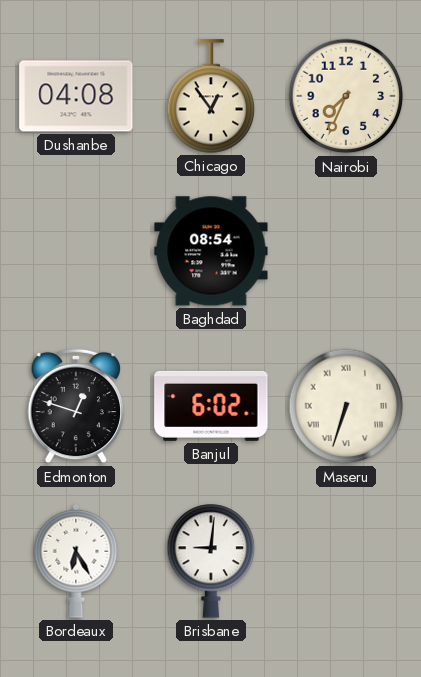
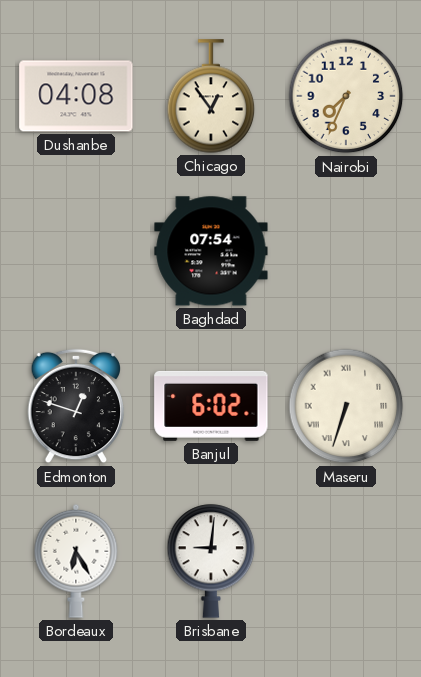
Baghdad: 08:54 -> 07:54 (211, 251)
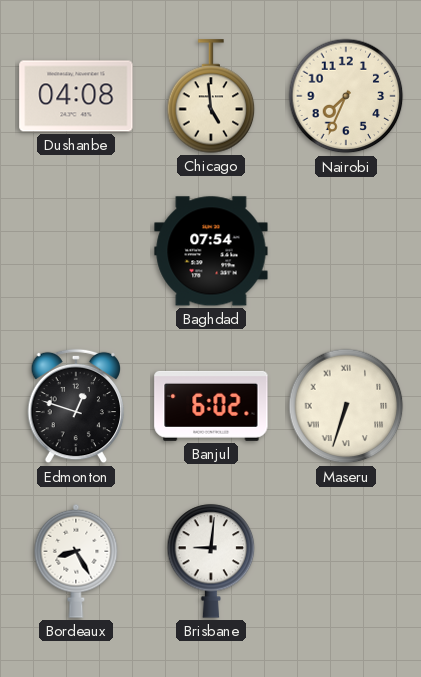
Chicago: 12:54 -> 4:59 (211, 96)
Bordeaux: 6:25 -> 8:25 (76, 561)
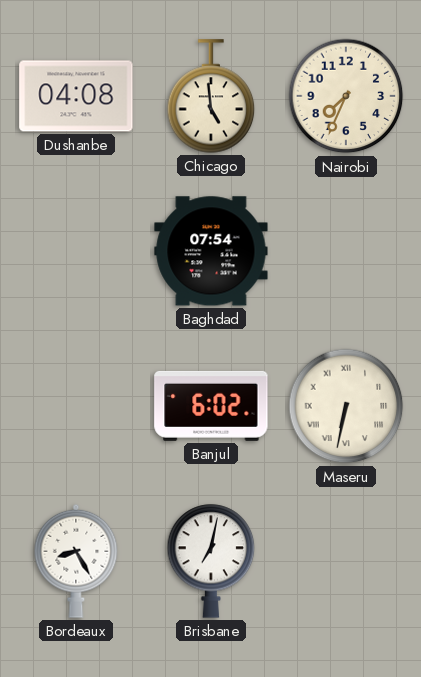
Edmonton: 12:48 -> none (76, 406)
Maseru: 6:33 -> 6:32 (346, 406)
Brisbane: 9:01 -> 7:02 (211, 561)
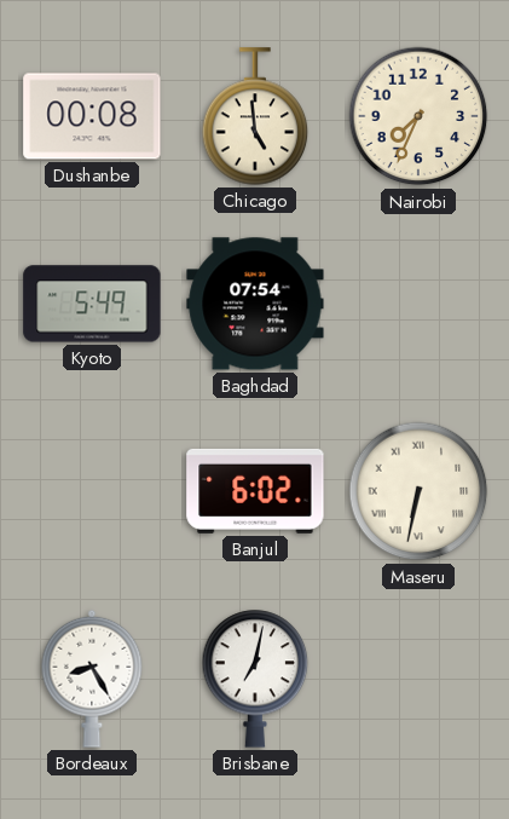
Dushanbe: 04:08 -> 00:08 (92, 116)
Kyoto: none -> 5:49 (92, 304)
